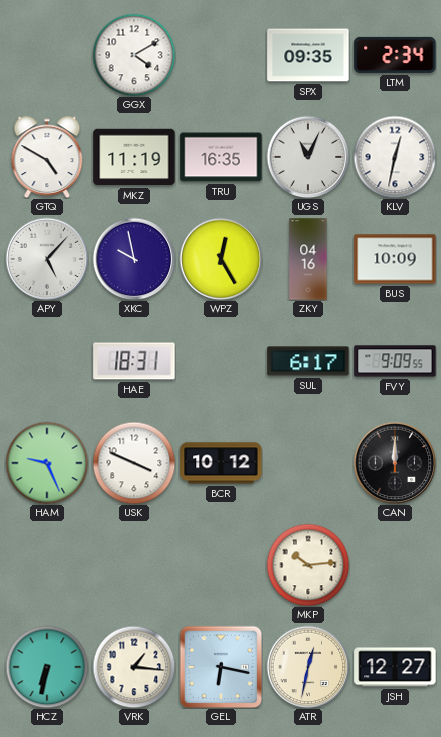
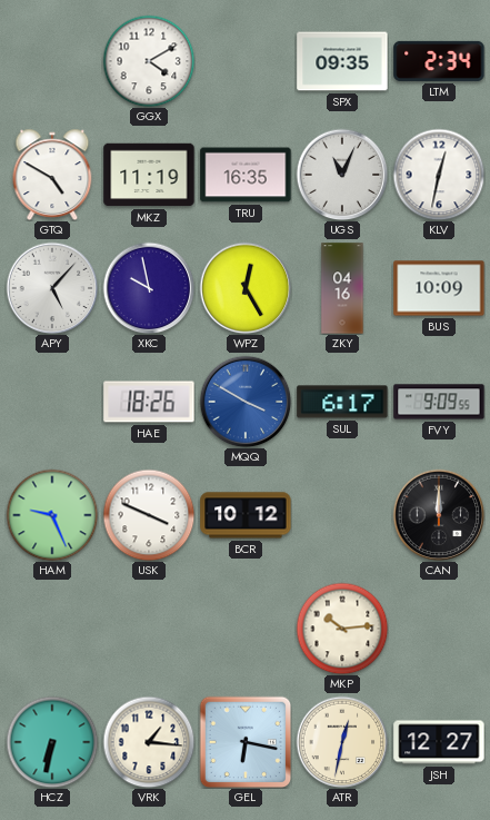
HAE: 18:31 -> 18:26 (149, 402)
MQQ: none -> 3:50 (246, 402)
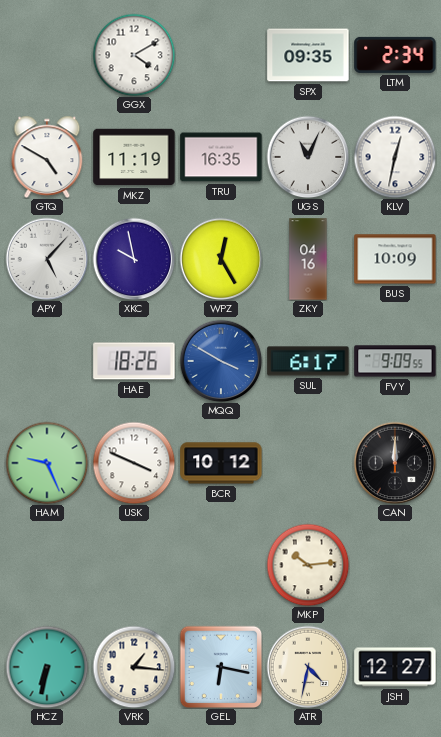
ATR: 12:32 -> 4:32 (308, 667)
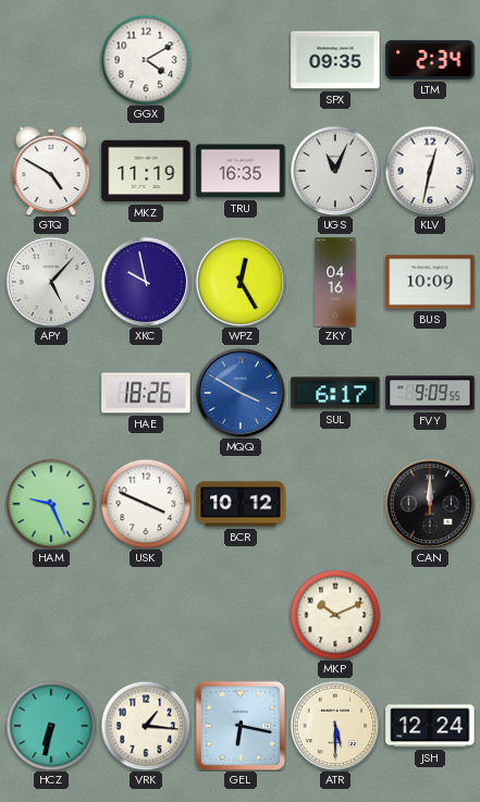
MKP: 10:14 -> 10:11 (335, 615)
ATR: 4:32 -> 5:30 (335, 726)
JSH: 12:27 -> 12:24 (430, 726)
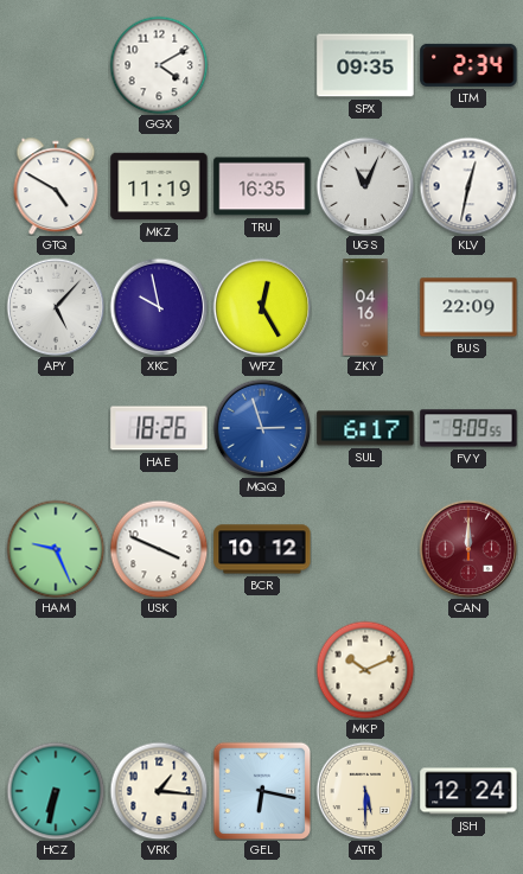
BUS: 10:09 -> 22:09 (468, 307)
MQQ: 3:50 -> 2:57 (262, 428)
CAN dial: black -> burgundy (468, 549)
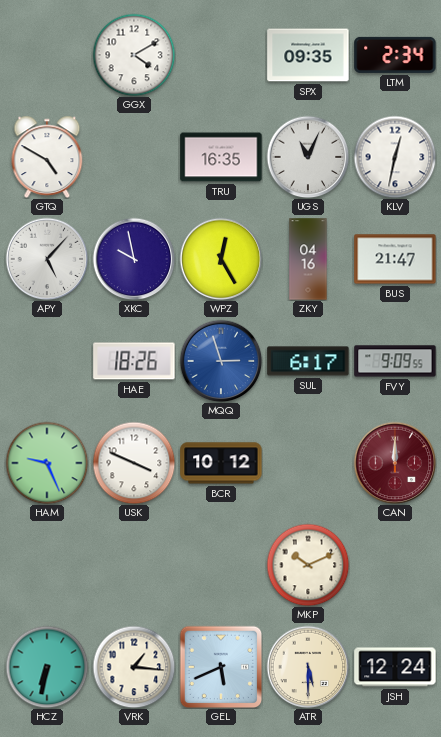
MKZ: 11:19 -> none (159, 186)
BUS: 22:09 -> 21:47 (395, 259)
GEL: 6:17 -> 5:41 (221, 667)
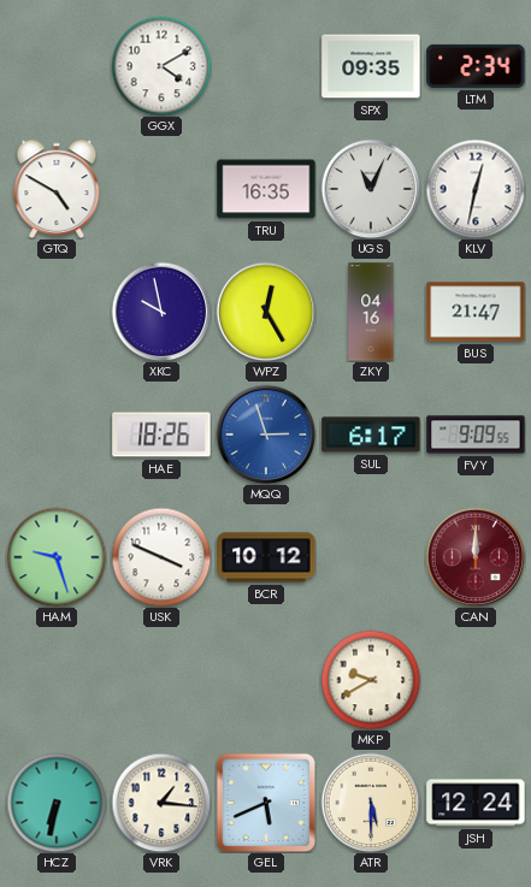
APY: 5:07 -> none (47, 259)
HAM: 9:26 -> 9:27 (57, 557)
MKP: 10:11 -> 9:40 (371, 680)
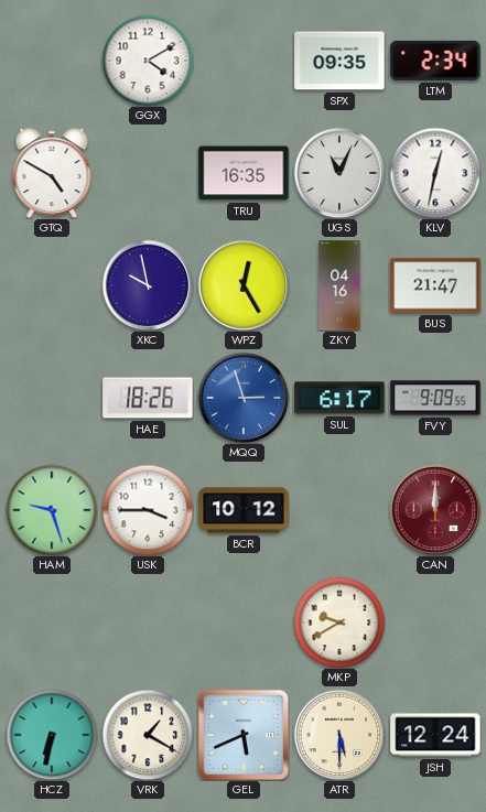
USK: 3:49 -> 3:45 (148, 510)
VRK: 1:16 -> 1:20 (148, 735)
